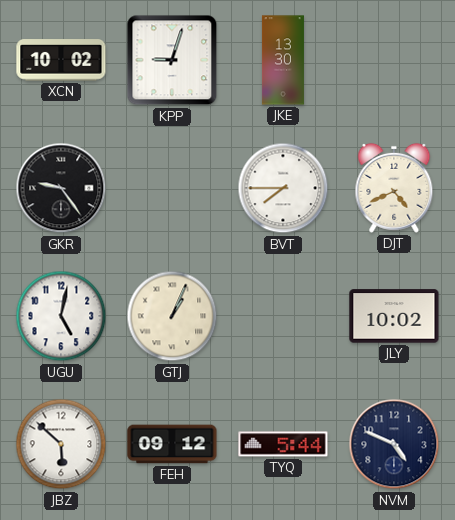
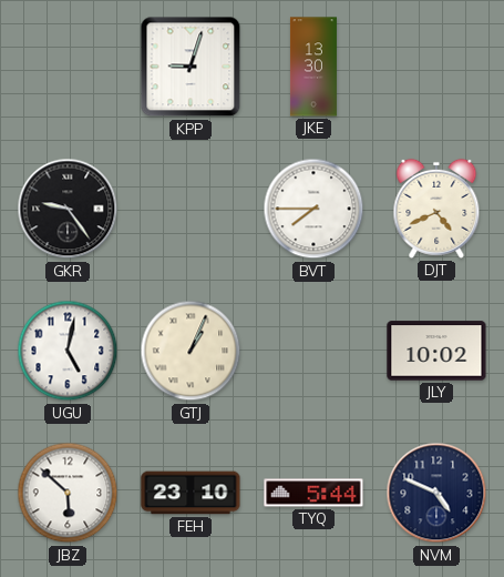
XCN: 10:02 -> none (61, 60)
FEH: 09:12 -> 23:10 (191, 493)
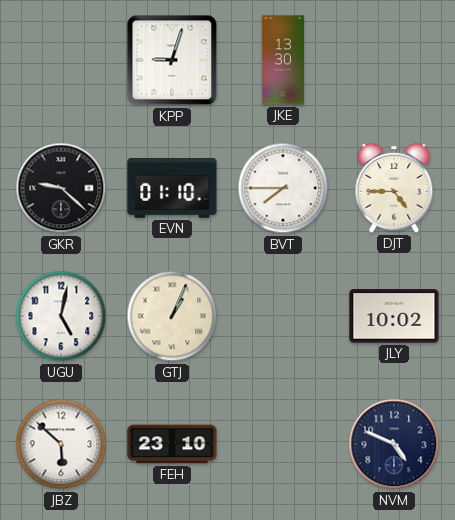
GKR: 9:24 -> 9:22 (61, 188)
EVN: none -> 01:10 (172, 189)
DJT: 4:41 -> 4:45 (394, 188)
TYQ: 5:44 -> none (313, 493)
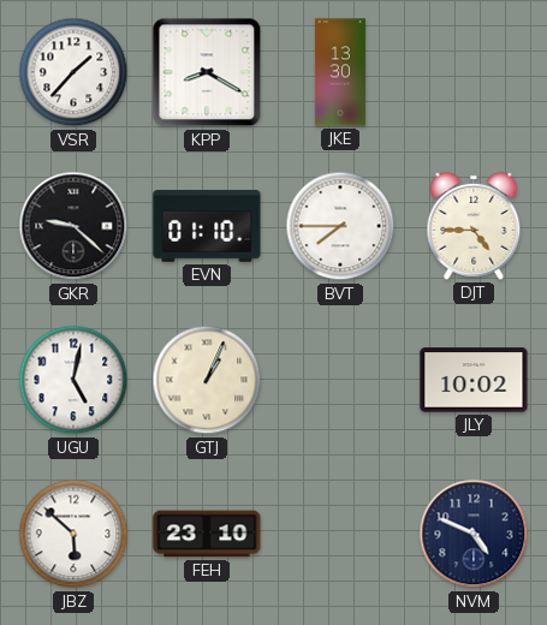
VSR: none -> 1:37 (73, 72)
KPP: 9:03 -> 8:20 (207, 72)
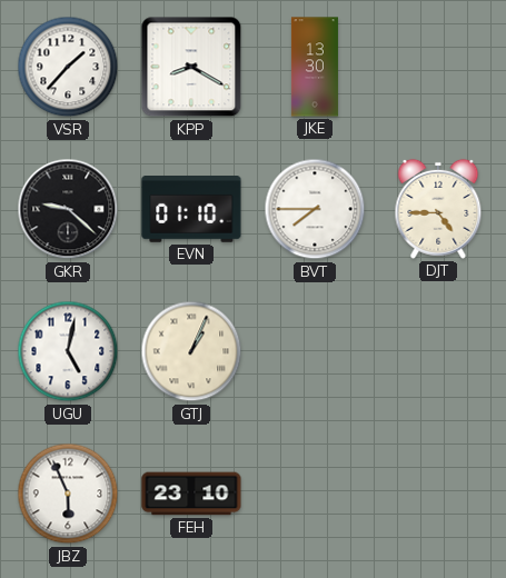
JLY: 10:02 -> none (474, 380)
JBZ: 5:52 -> 5:56 (68, 494)
NVM: 4:49 -> none (474, 534)
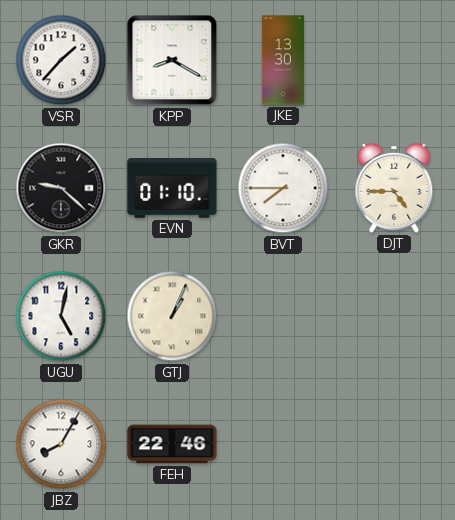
JBZ: 5:56 -> 8:05 (61, 444)
FEH: 23:10 -> 22:46 (172, 444)
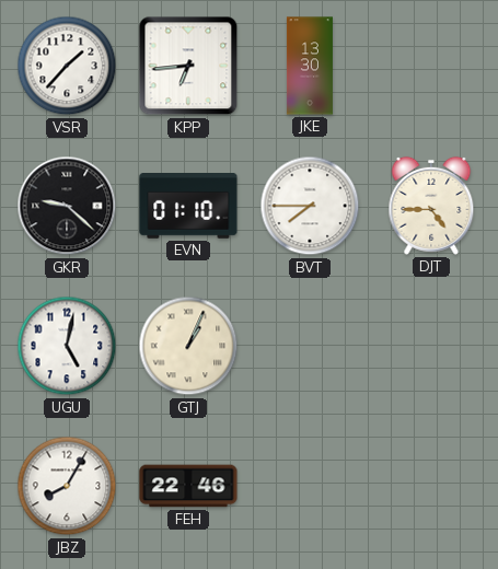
KPP: 8:20 -> 6:44 (188, 66)
